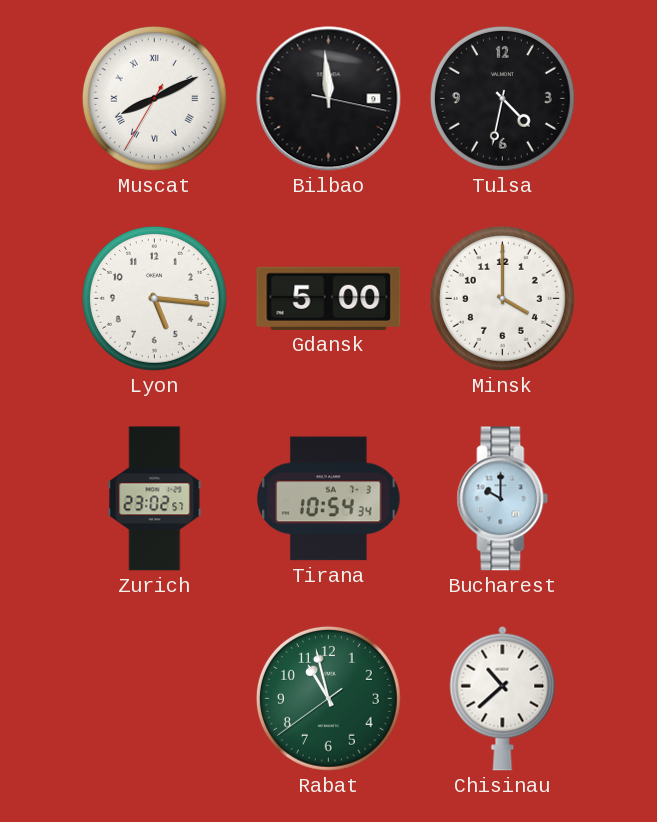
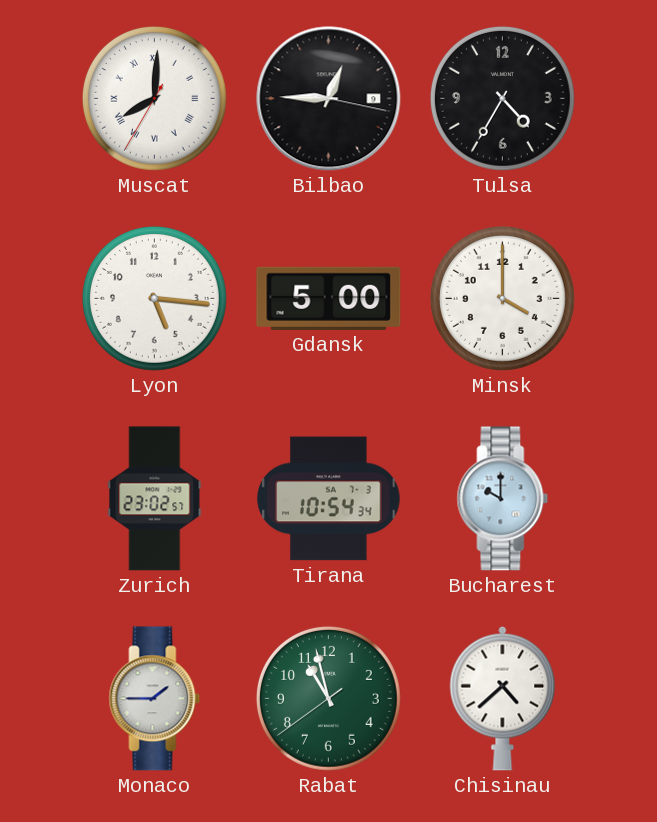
Muscat: 8:10 -> 8:00 (154, 98)
Bilbao: 11:59 -> 12:45 (329, 99)
Tulsa: 4:32 -> 4:35 (502, 98)
Monaco: none -> 1:45 (155, 699)
Chisinau: 10:38 -> 4:38 (503, 698)
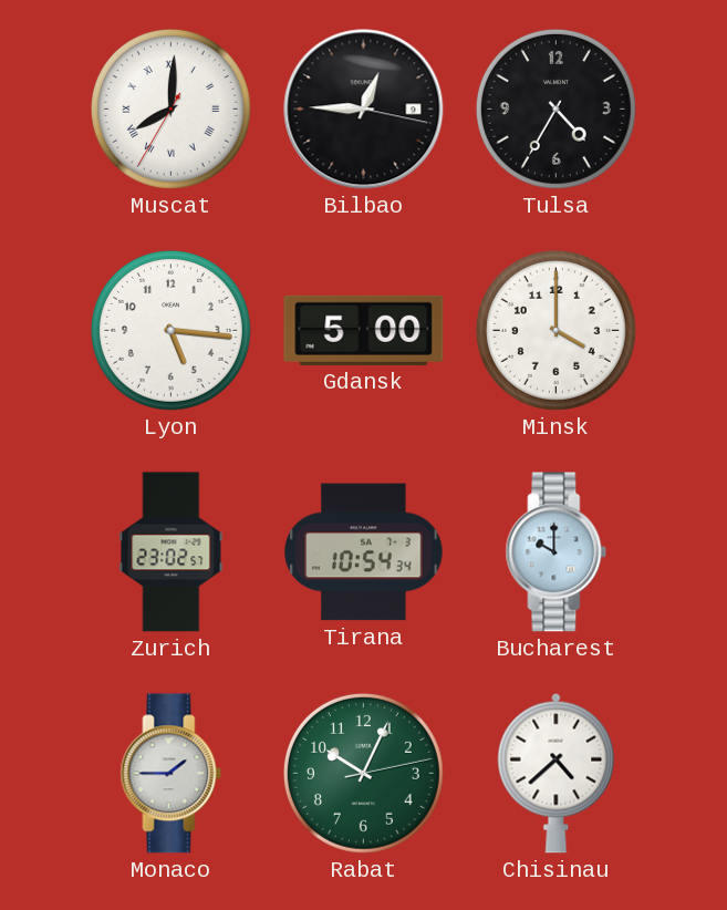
Rabat: 10:57 -> 10:04 (363, 773)
